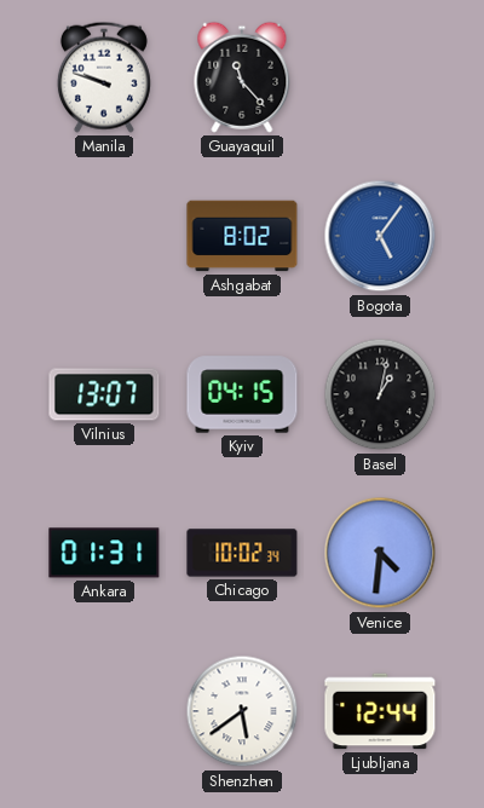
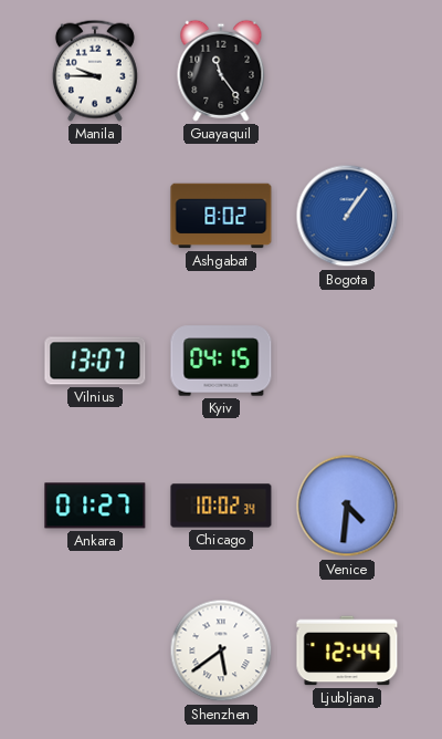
Manila: 9:48 -> 9:45 (95, 71)
Guayaquil: 11:23 -> 11:24 (221, 71)
Bogota: 5:06 -> 1:06 (347, 216)
Basel: 1:02 -> none (380, 394)
Ankara: 01:31 -> 01:27 (95, 506)
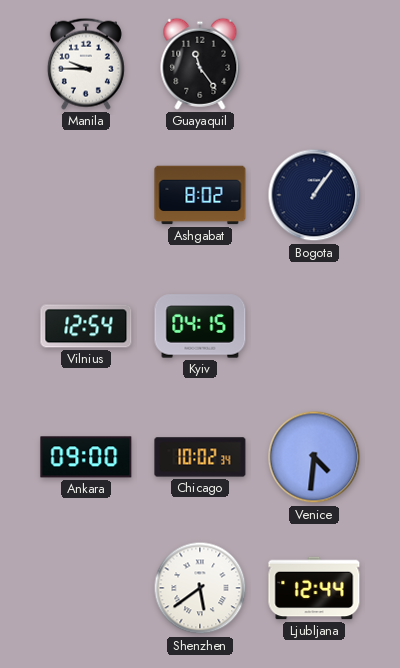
Bogota dial: blue -> navy (314, 195)
Vilnius: 13:07 -> 12:54 (86, 326)
Ankara: 01:27 -> 09:00 (86, 457)
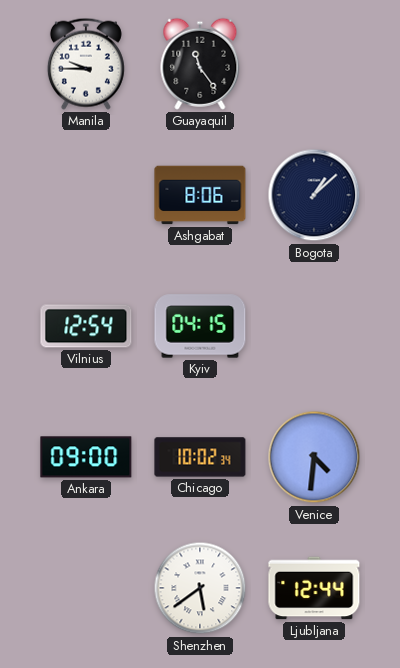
Ashgabat: 8:02 -> 8:06 (200, 195)
Bogota: 1:06 -> 1:08 (314, 195)
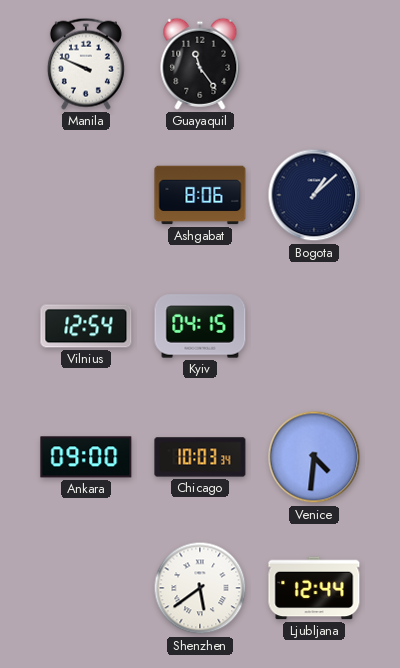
Manila: 9:45 -> 9:49 (86, 64)
Chicago: 10:02 -> 10:03 (200, 457)
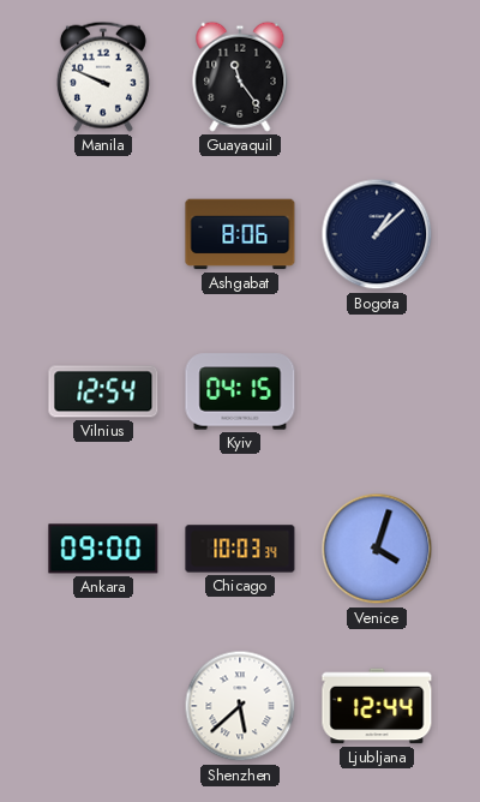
Venice: 4:31 -> 4:03 (377, 549)
Shenzhen: 5:39 -> 5:38 (240, 706)
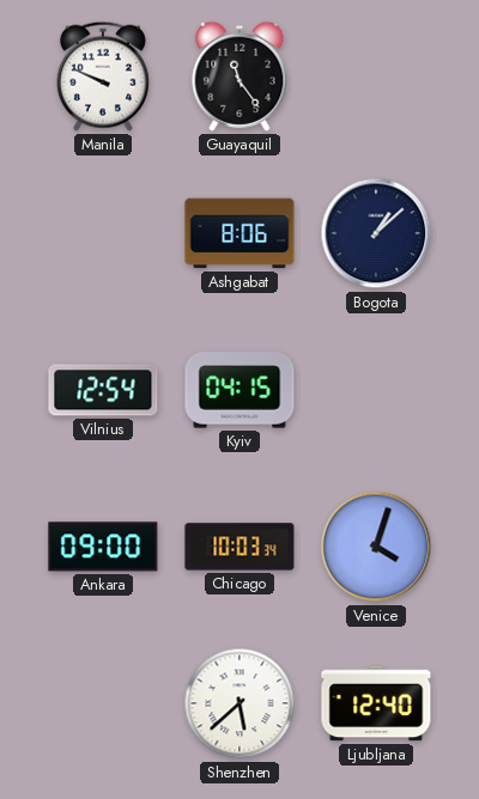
Ljubljana: 12:44 -> 12:40 (376, 703)
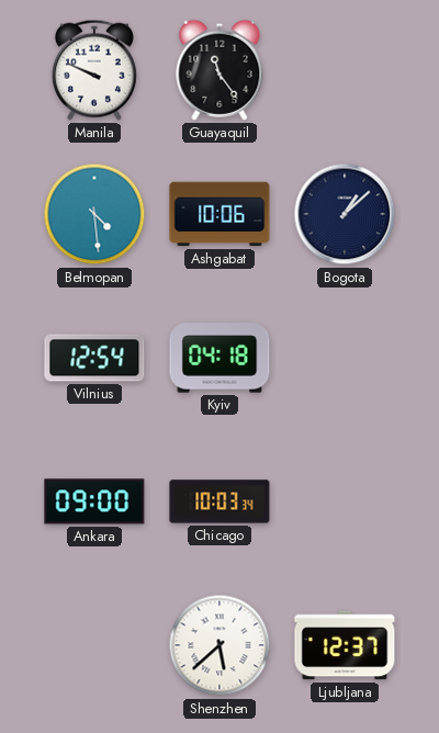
Belmopan: none -> 4:29 (94, 214)
Ashgabat: 8:06 -> 10:06 (219, 214)
Kyiv: 04:15 -> 04:18 (219, 358)
Venice: 4:03 -> none (376, 547)
Ljubljana: 12:40 -> 12:37 (345, 645)
